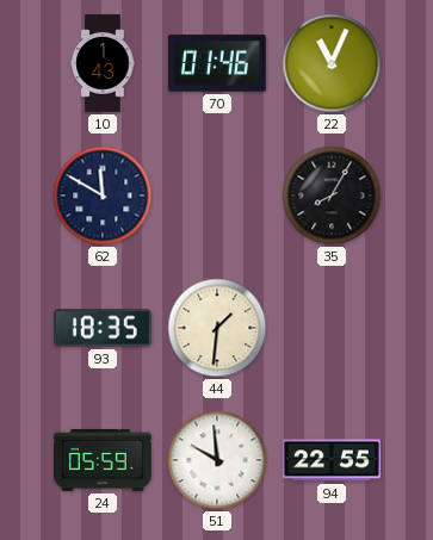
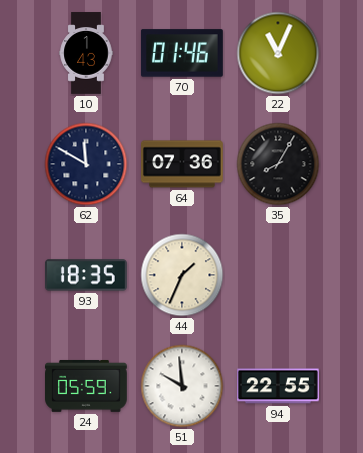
64: none -> 07:36 (183, 164)
44: 1:31 -> 1:34 (182, 275)
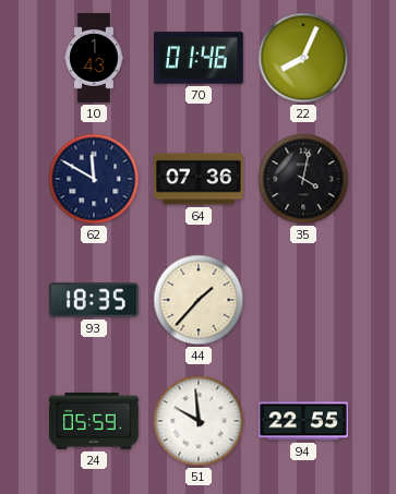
22: 11:04 -> 8:04 (303, 58)
35: 8:05 -> 4:02 (303, 179)
44: 1:34 -> 1:37 (199, 300)
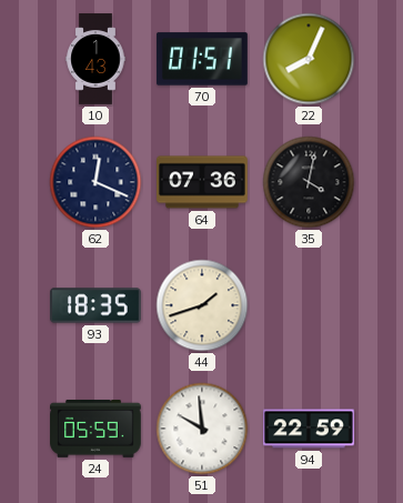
70: 01:46 -> 01:51 (202, 59)
62: 11:50 -> 12:19 (95, 182)
44: 1:37 -> 1:42 (202, 305)
94: 22:55 -> 22:59 (310, 429)
